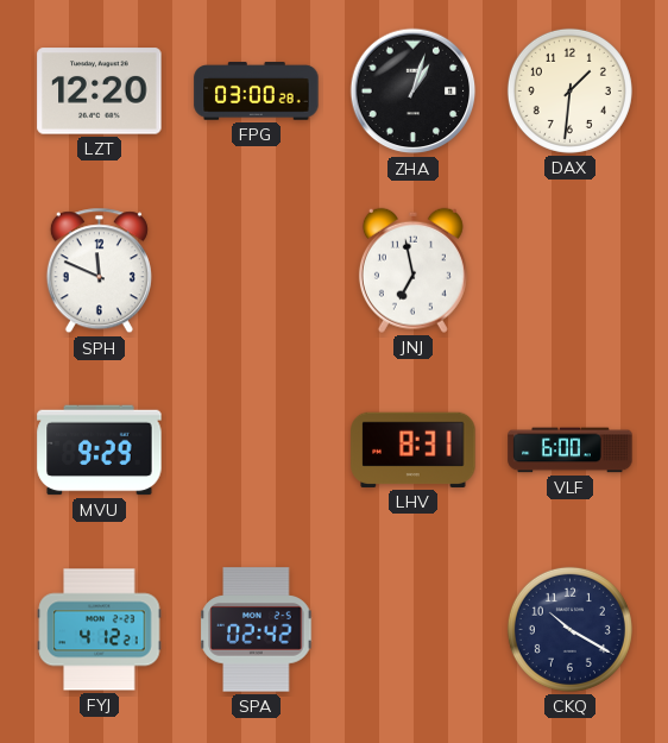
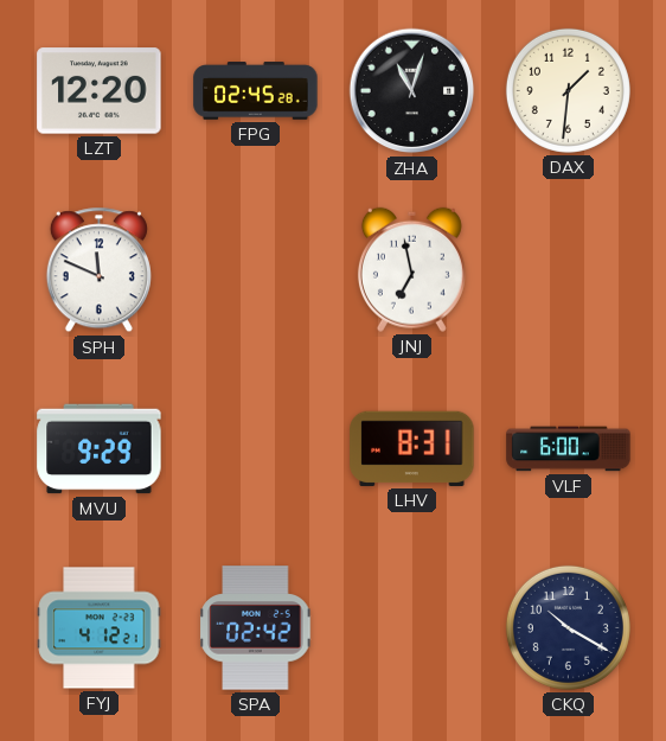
FPG: 03:00 -> 02:45 (256, 91)
ZHA: 1:03 -> 11:03 (412, 91)
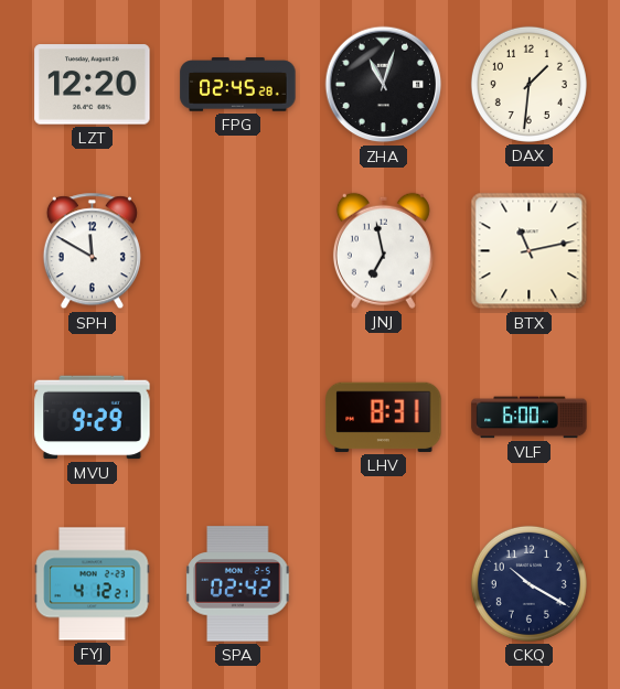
SPH: 11:49 -> 11:50 (92, 251)
BTX: none -> 11:13 (530, 251)
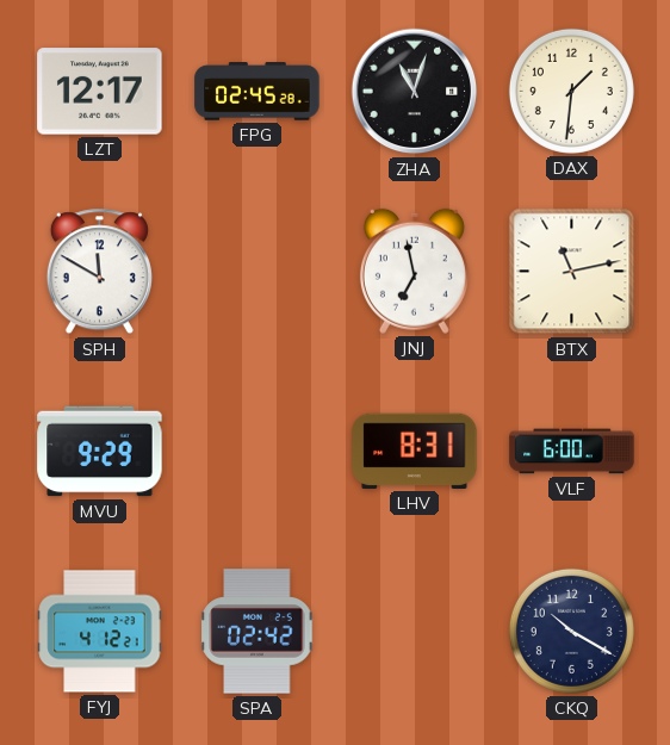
LZT: 12:20 -> 12:17 (100, 92)
